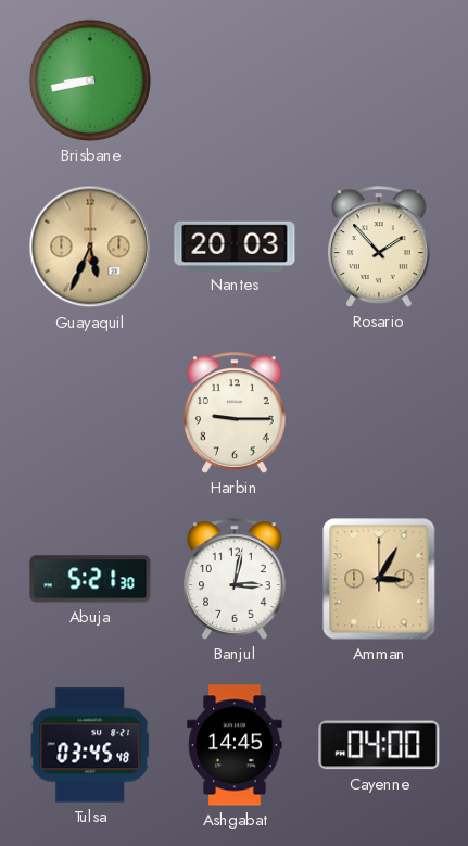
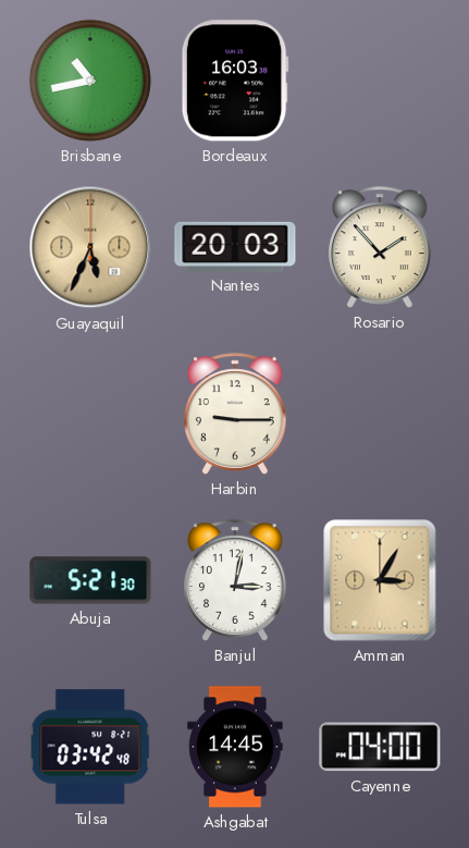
Brisbane: 8:43 -> 10:43 (90, 81)
Bordeaux: none -> 16:03 (235, 81)
Tulsa: 03:45 -> 03:42 (90, 747)
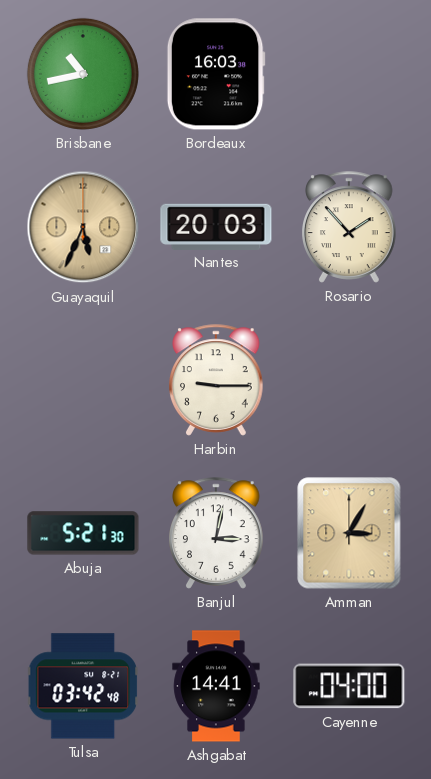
Ashgabat: 14:45 -> 14:41 (216, 686)
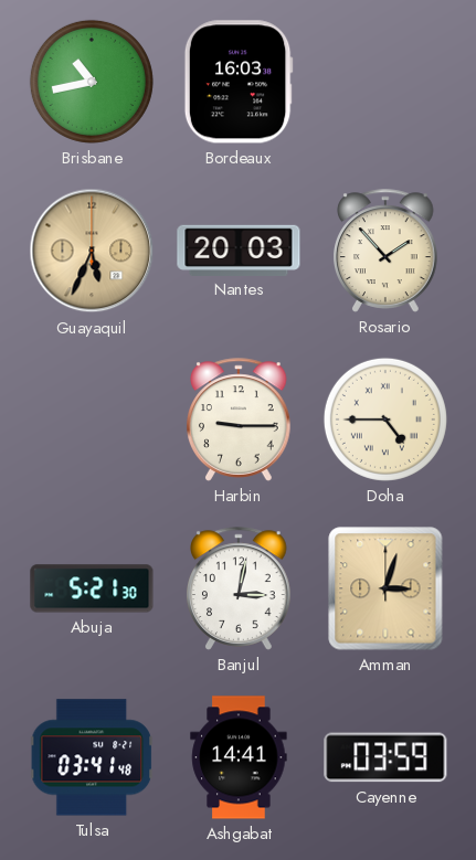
Doha: none -> 4:45 (385, 420)
Amman: 3:05 -> 3:03 (385, 588)
Tulsa: 03:42 -> 03:41 (92, 757)
Cayenne: 04:00 -> 03:59 (385, 757)
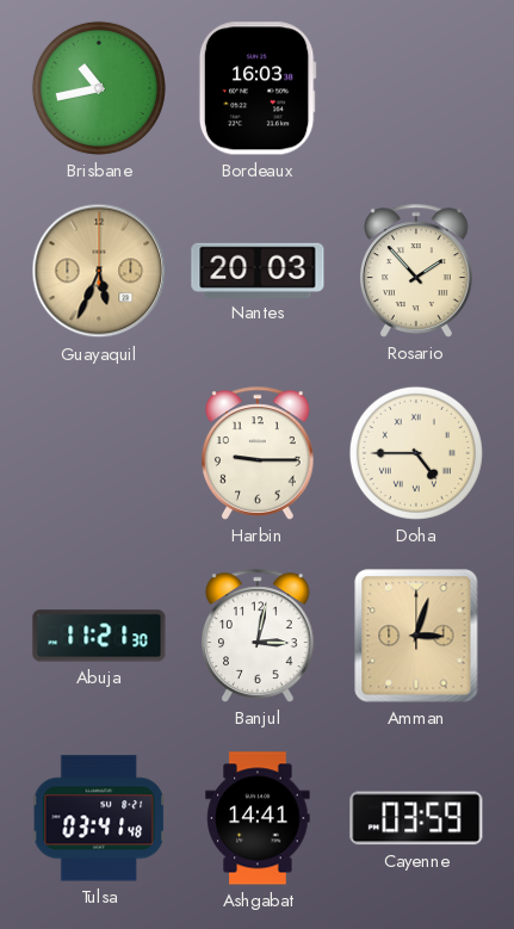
Abuja: 5:21 -> 11:21 (99, 636)
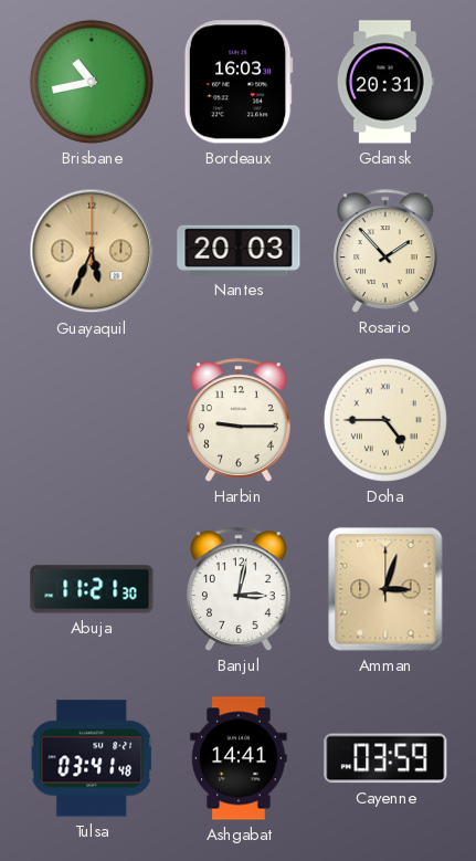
Gdansk: none -> 20:31 (385, 82)
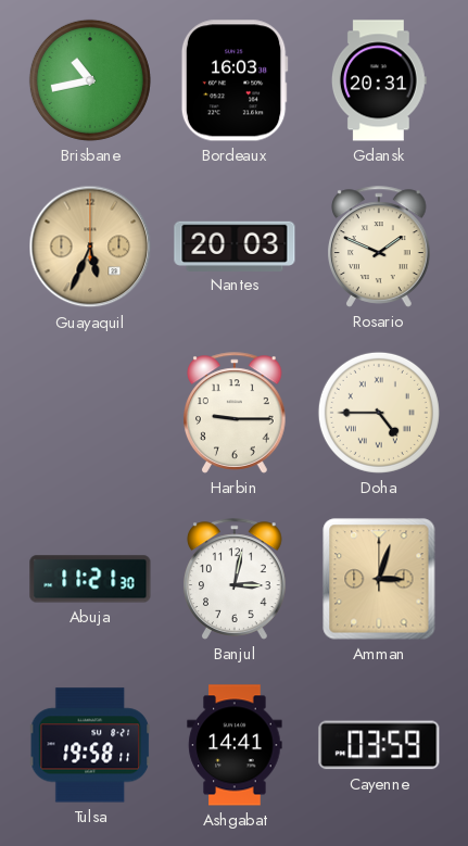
Rosario: 1:53 -> 1:49 (380, 247)
Tulsa: 03:41 -> 19:58 (90, 745)
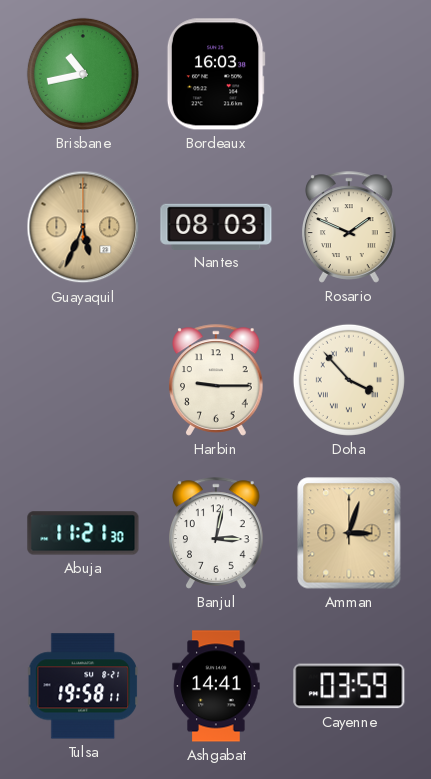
Gdansk: 20:31 -> none (379, 80)
Nantes: 20:03 -> 08:03 (216, 226)
Doha: 4:45 -> 3:53 (349, 380)
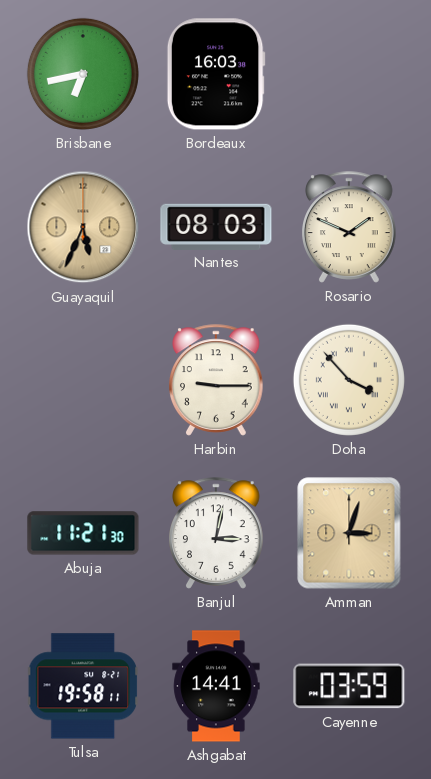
Brisbane: 10:43 -> 6:43 (83, 74)
